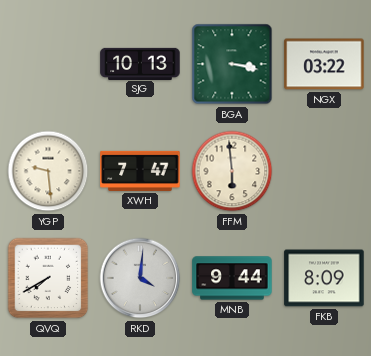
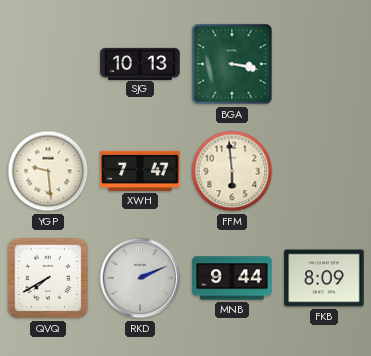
NGX: 03:22 -> none (324, 64)
RKD: 4:01 -> 2:11 (140, 278)
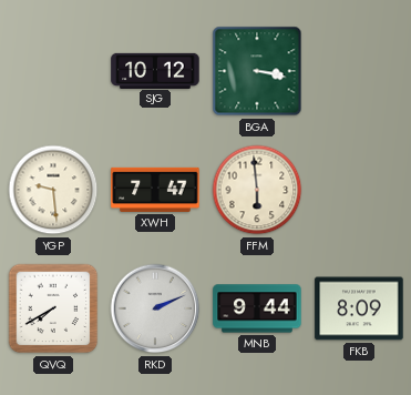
SJG: 10:13 -> 10:12 (155, 70)
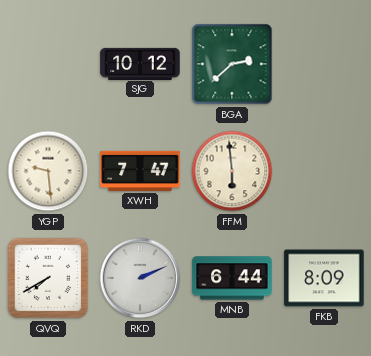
BGA: 3:17 -> 2:38 (232, 64)
MNB: 9:44 -> 6:44 (232, 278)
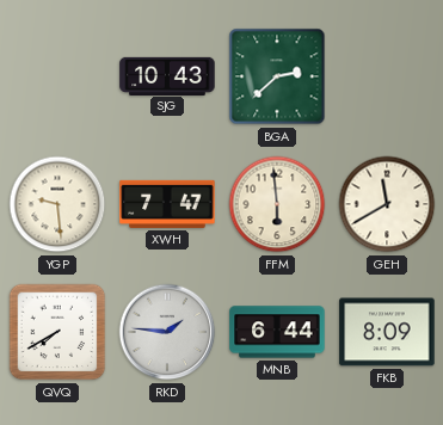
SJG: 10:12 -> 10:43 (167, 75)
GEH: none -> 11:40 (387, 204)
RKD: 2:11 -> 1:46 (167, 332)
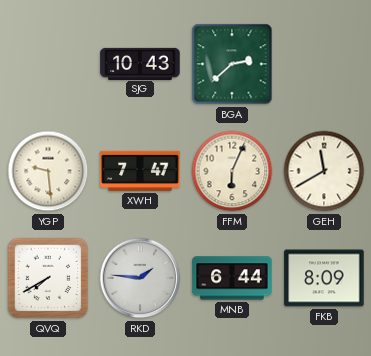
FFM: 5:59 -> 6:04 (232, 171)
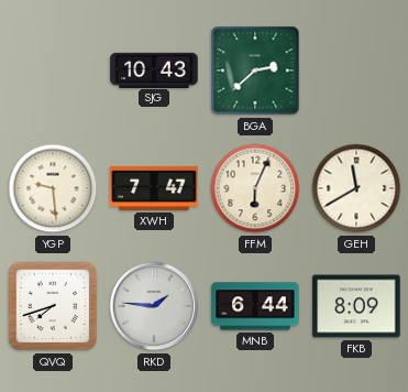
QVQ: 7:40 -> 7:42 (53, 306)
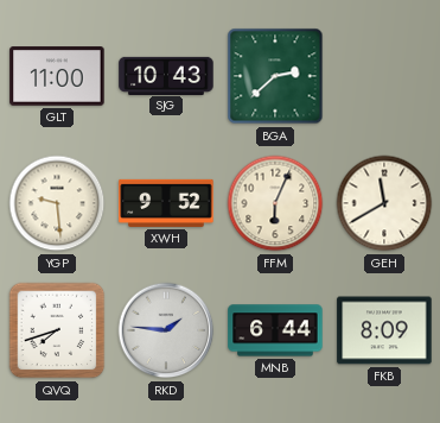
GLT: none -> 11:00 (57, 76)
XWH: 7:47 -> 9:52 (166, 203)
